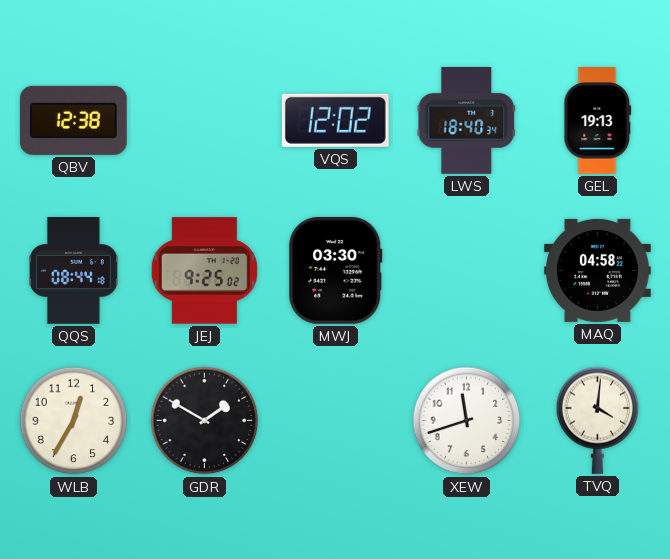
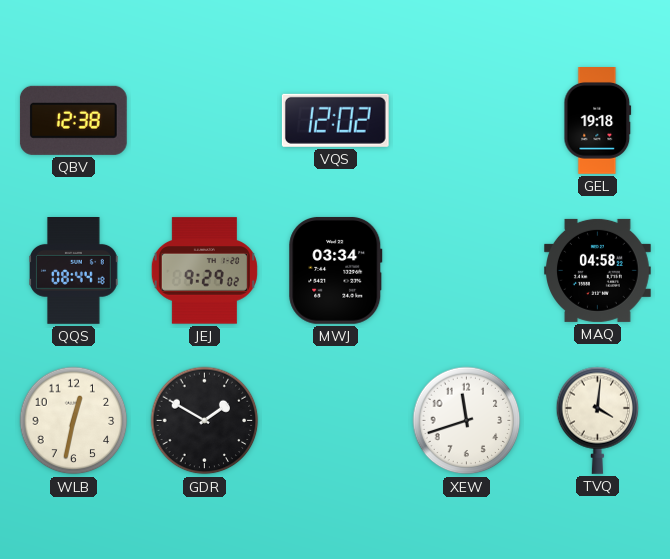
LWS: 18:40 -> none (467, 120)
GEL: 19:13 -> 19:18 (598, 121)
JEJ: 9:25 -> 9:29 (204, 271)
MWJ: 03:30 -> 03:34 (336, 271)
WLB: 12:35 -> 12:32 (74, 421)
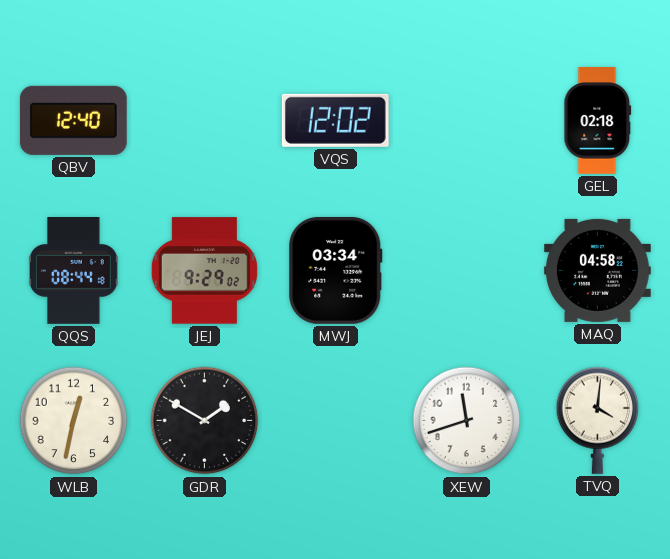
QBV: 12:38 -> 12:40 (73, 120)
GEL: 19:18 -> 02:18 (598, 121)
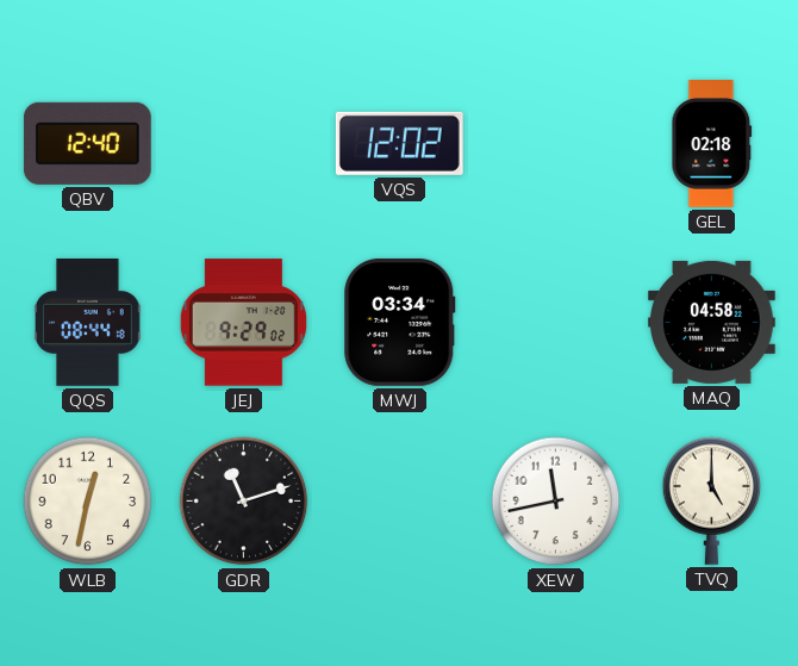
GDR: 1:50 -> 11:12 (244, 502)
XEW: 11:42 -> 11:43 (556, 502)
TVQ: 4:01 -> 5:00 (712, 500)
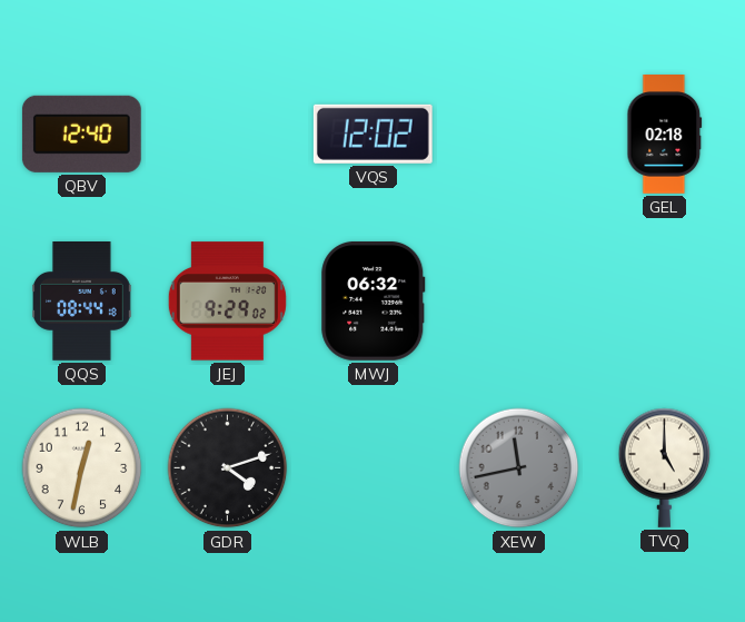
MWJ: 03:34 -> 06:32 (374, 302)
MAQ: 04:58 -> none (712, 322)
GDR: 11:12 -> 4:12 (228, 468)
XEW dial: white -> grey (519, 468)
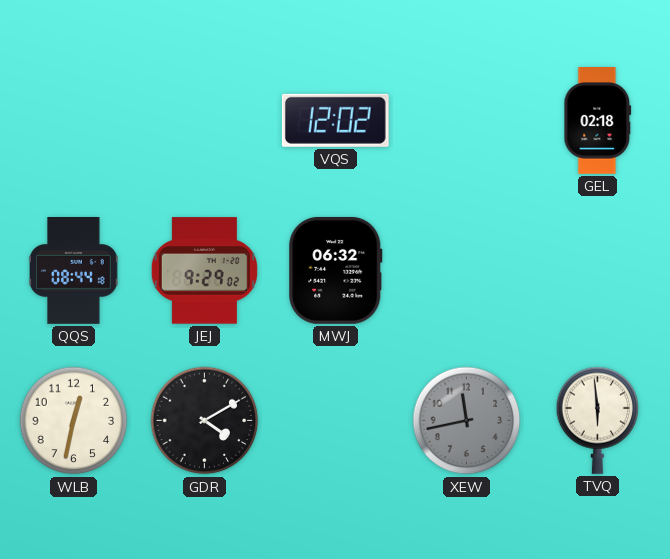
QBV: 12:40 -> none (81, 134)
GDR: 4:12 -> 4:10 (205, 421)
TVQ: 5:00 -> 5:59 (598, 420)
